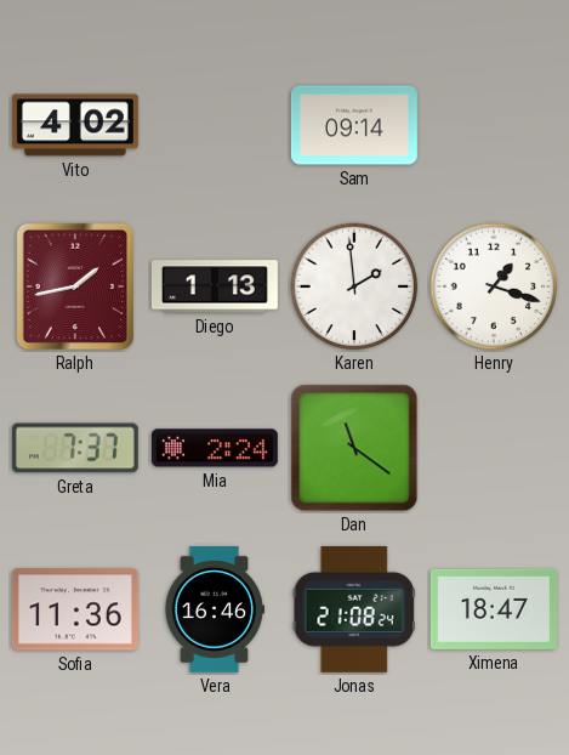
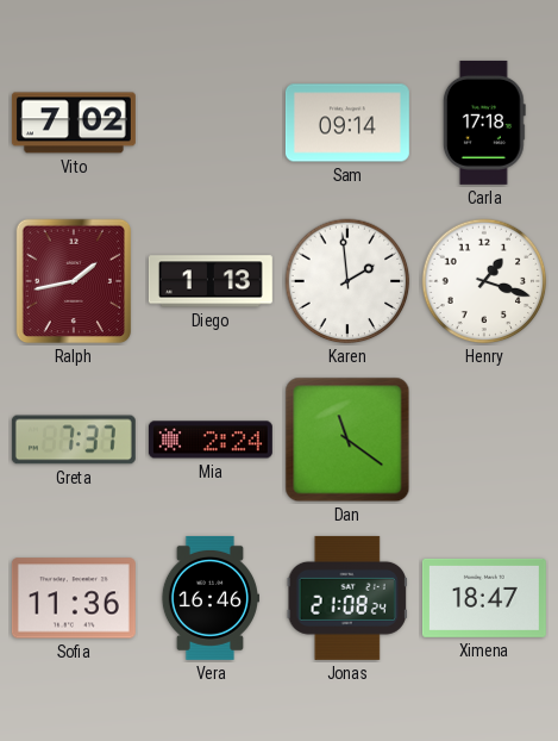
Vito: 4:02 -> 7:02 (74, 123)
Carla: none -> 17:18 (484, 123)
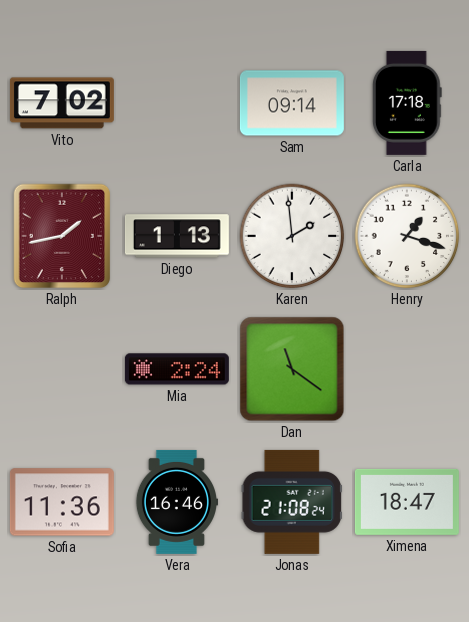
Greta: 7:37 -> none (74, 440)
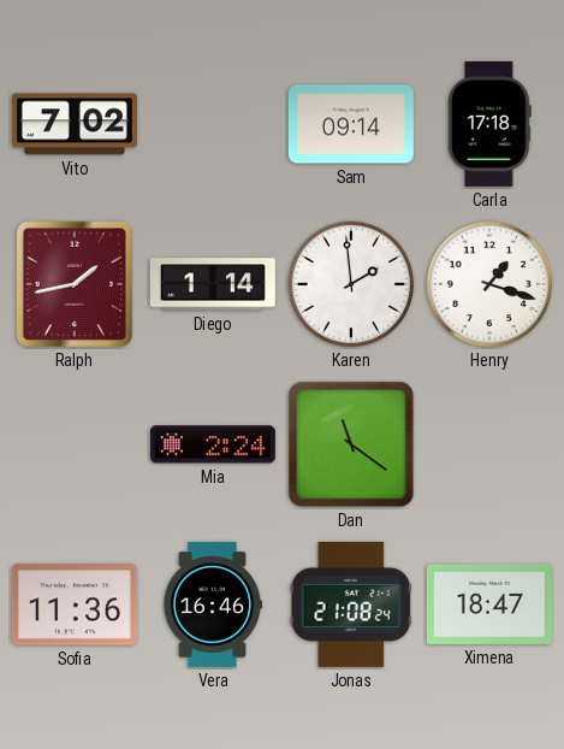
Diego: 1:13 -> 1:14 (213, 284)
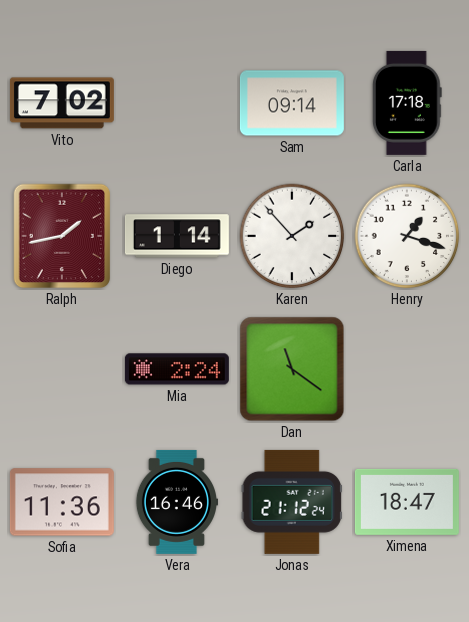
Karen: 1:59 -> 1:53 (292, 236)
Jonas: 21:08 -> 21:12 (292, 502)
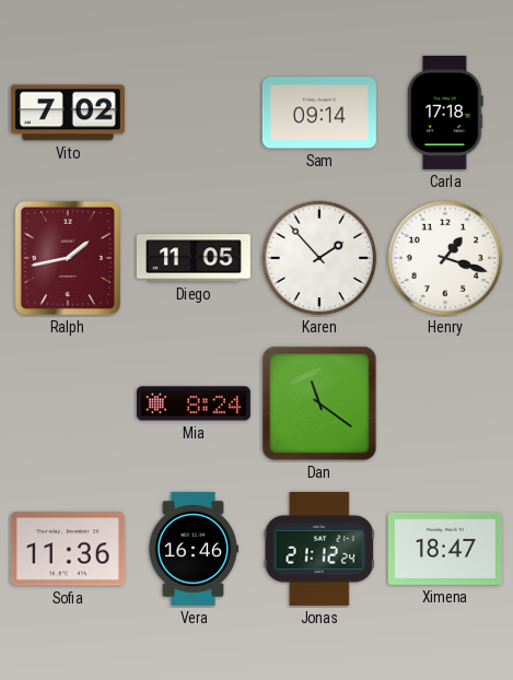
Diego: 1:14 -> 11:05 (194, 258)
Mia: 2:24 -> 8:24 (194, 403)
